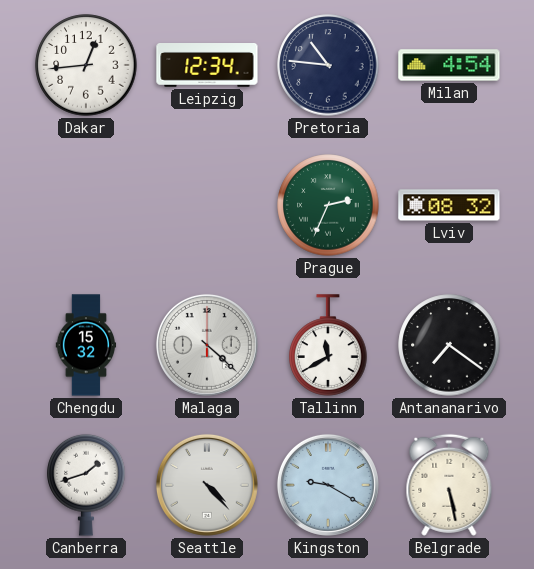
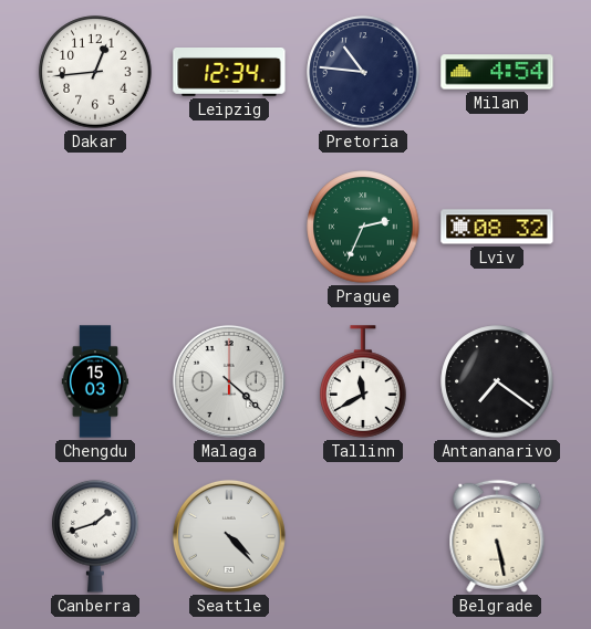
Chengdu: 15:32 -> 15:03 (95, 381)
Kingston: 9:20 -> none (328, 485)
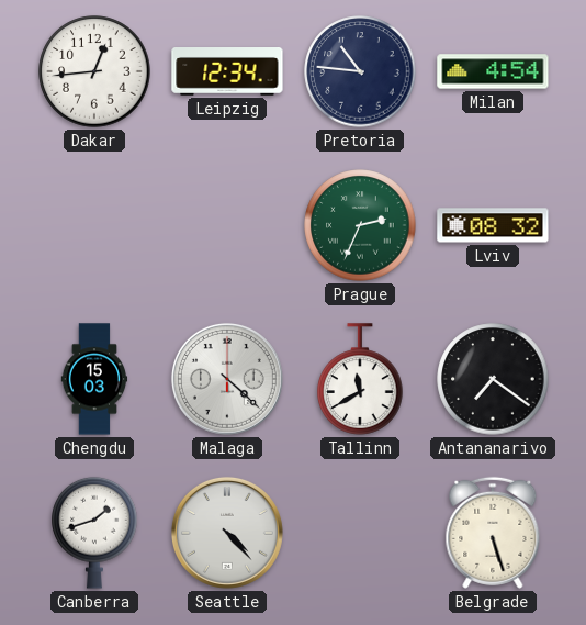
Belgrade: 5:28 -> 5:27 (493, 533)
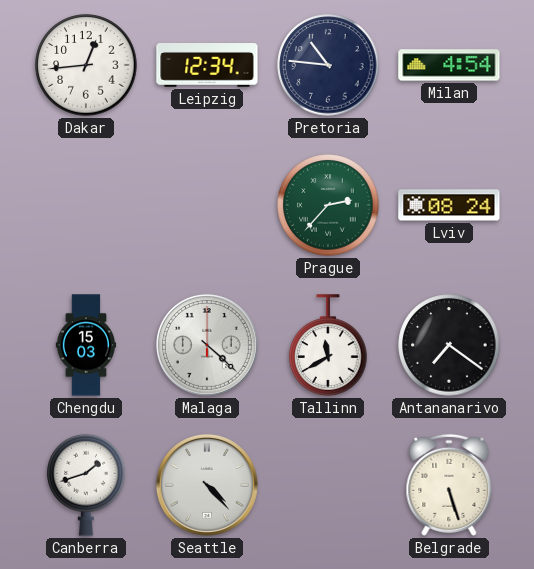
Prague: 2:34 -> 2:37 (328, 205)
Lviv: 08:32 -> 08:24 (449, 205)
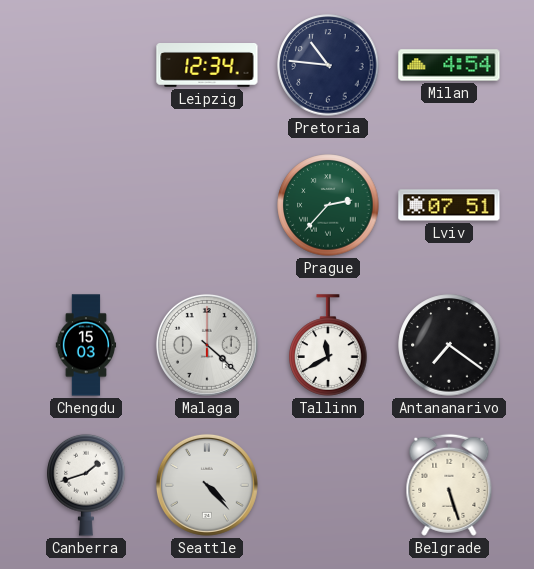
Dakar: 12:44 -> none (86, 65)
Lviv: 08:24 -> 07:51 (449, 205)
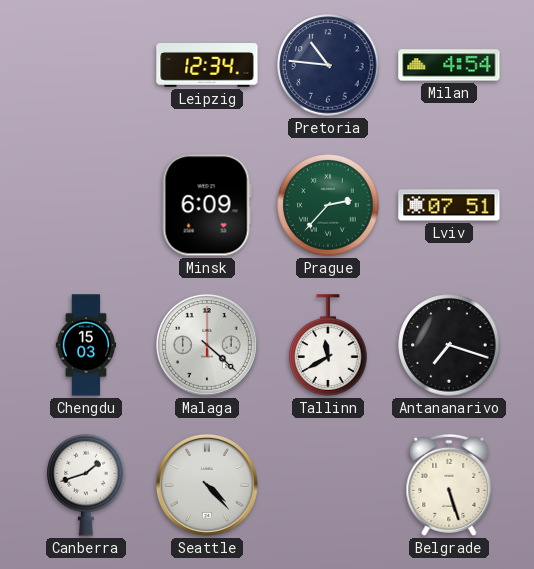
Minsk: none -> 6:09 (207, 205)
Antananarivo: 7:21 -> 7:18 (449, 345)
